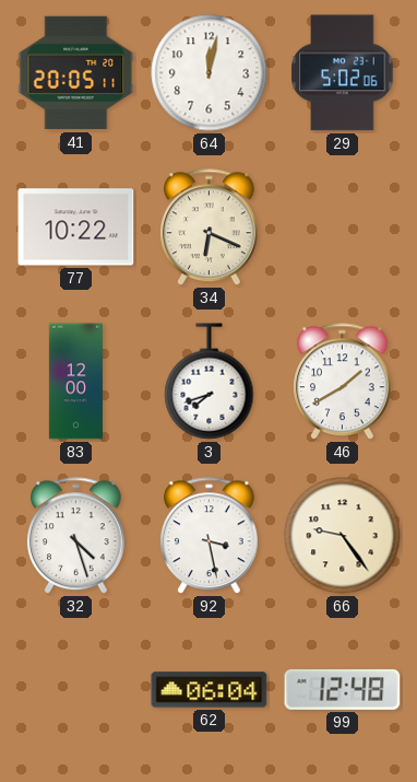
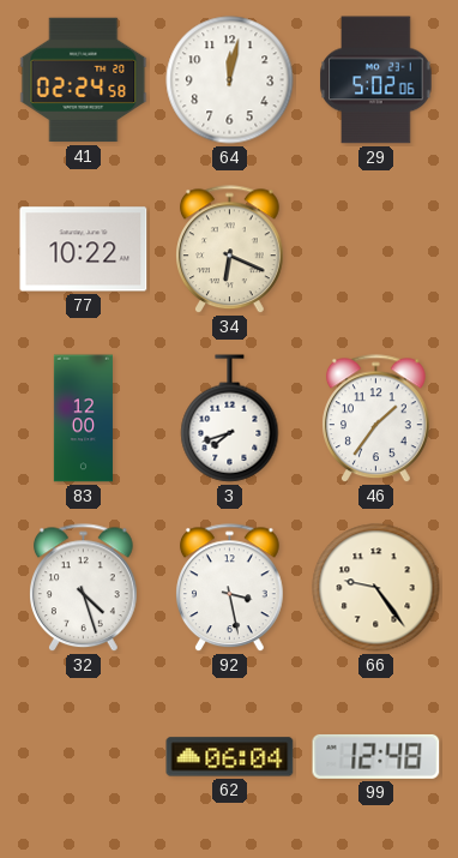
41: 20:05 -> 02:24 (84, 80)
46: 1:40 -> 1:36 (376, 419)
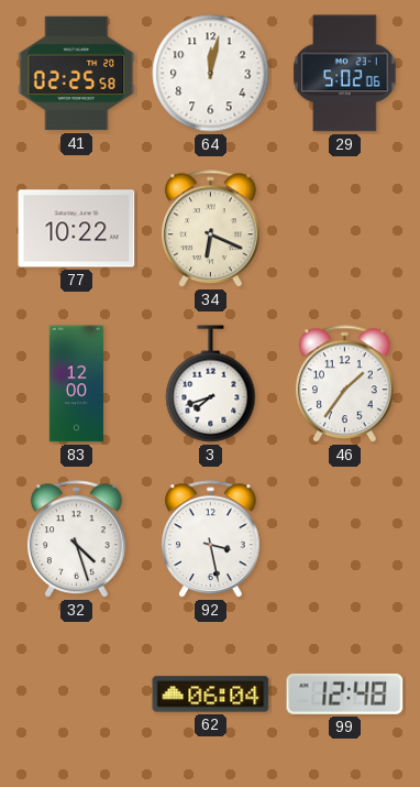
41: 02:24 -> 02:25 (77, 74)
66: 9:24 -> none (376, 588)
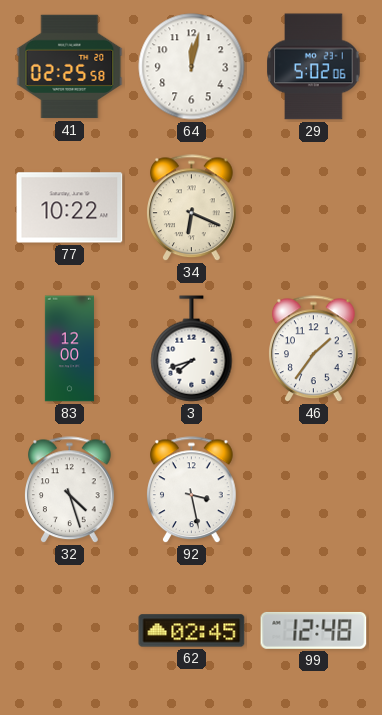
62: 06:04 -> 02:45 (192, 631)
